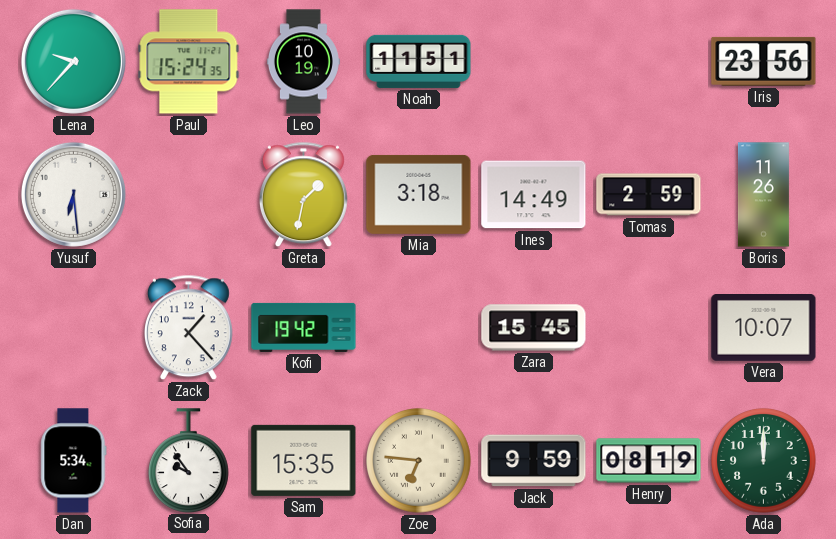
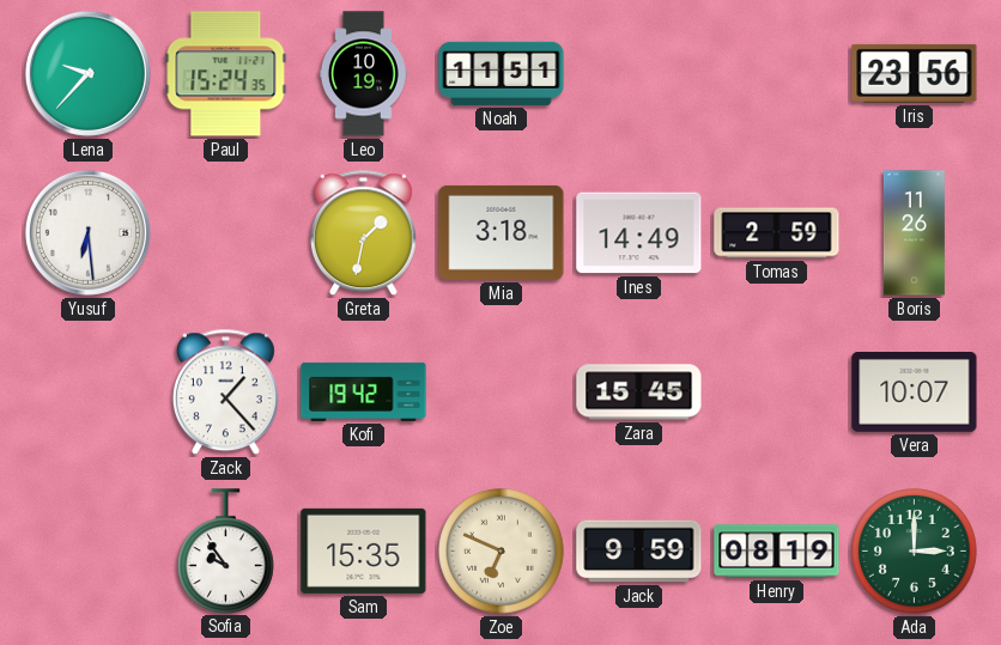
Dan: 5:34 -> none (74, 461)
Zoe: 6:46 -> 6:49 (502, 552)
Ada: 12:00 -> 3:00 (915, 552)
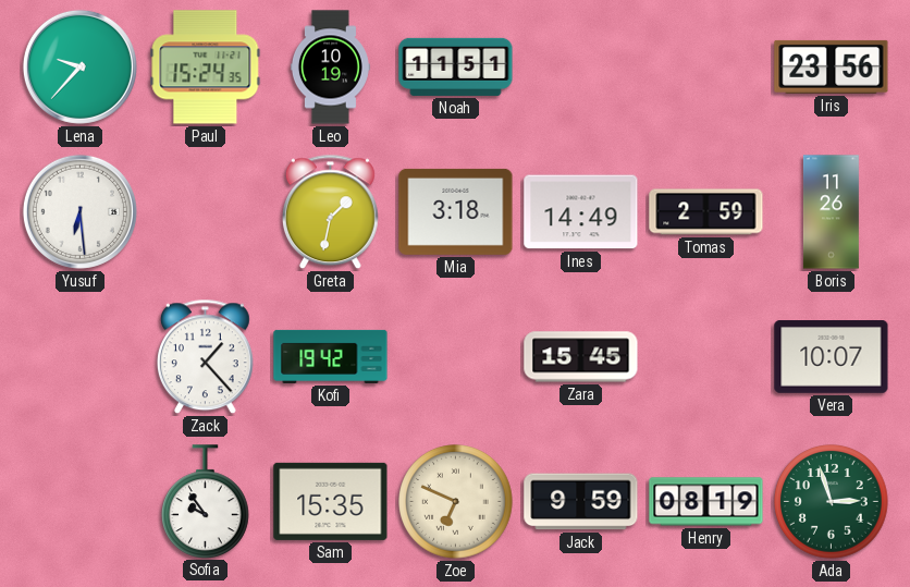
Ada: 3:00 -> 2:57 (832, 502)
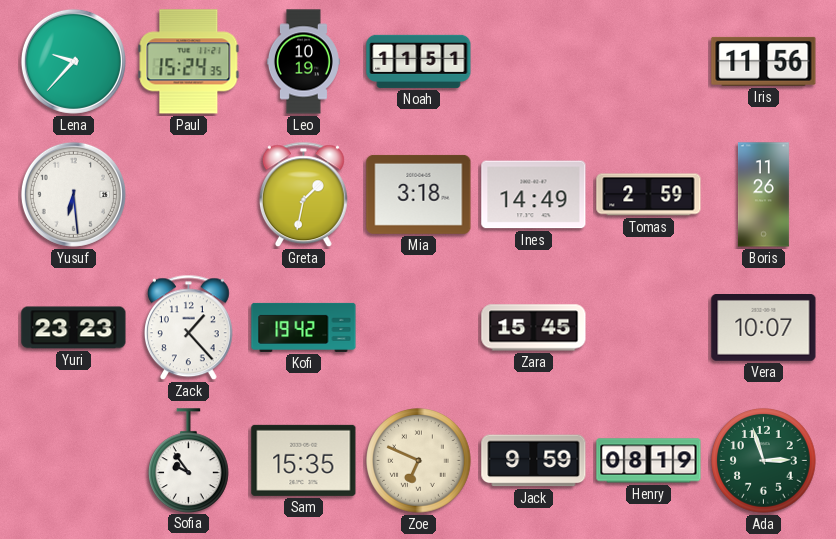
Iris: 23:56 -> 11:56 (764, 61)
Yuri: none -> 23:23 (74, 328)
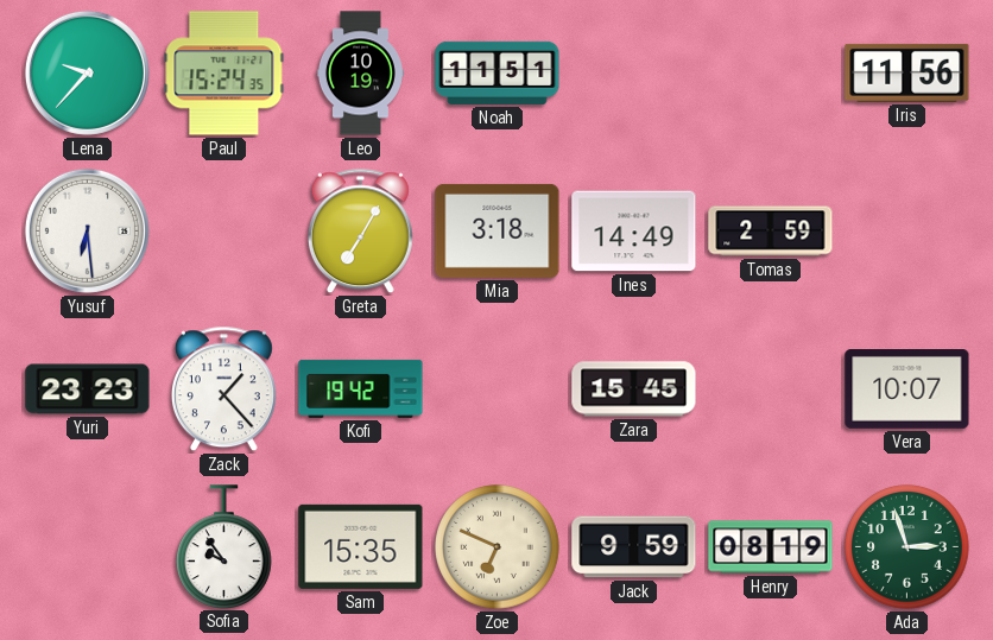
Greta: 1:32 -> 7:05 (360, 232)
Boris: 11:26 -> none (763, 195)
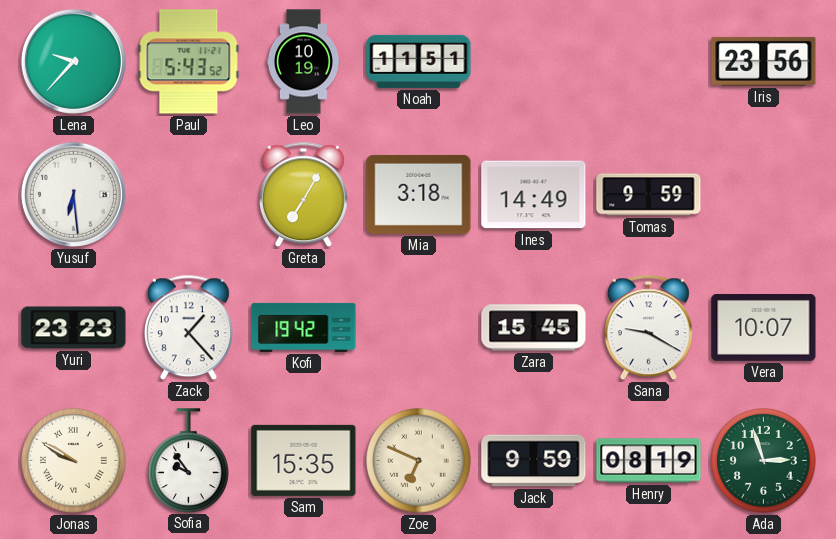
Paul: 15:24 -> 5:43 (189, 62)
Iris: 11:56 -> 23:56 (764, 61)
Tomas: 2:59 -> 9:59 (649, 195)
Sana: none -> 9:20 (648, 328)
Jonas: none -> 9:50 (74, 461)
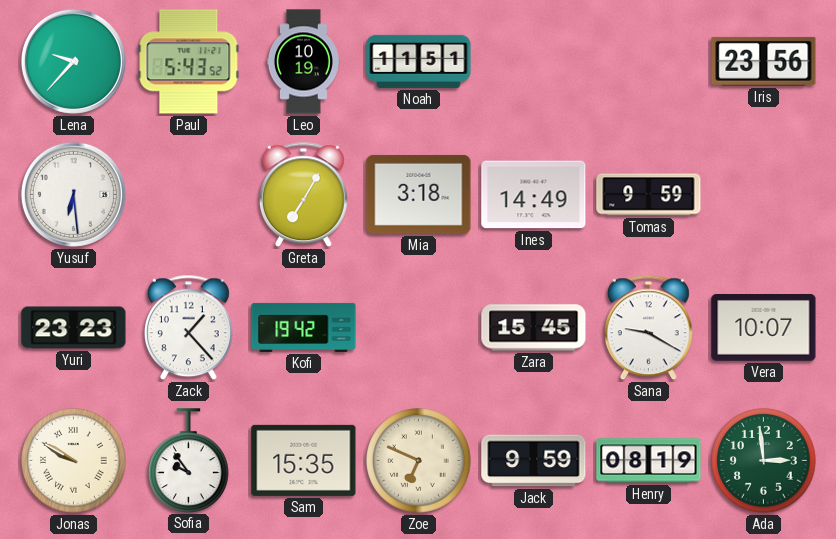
Ada: 2:57 -> 2:59 (764, 461)
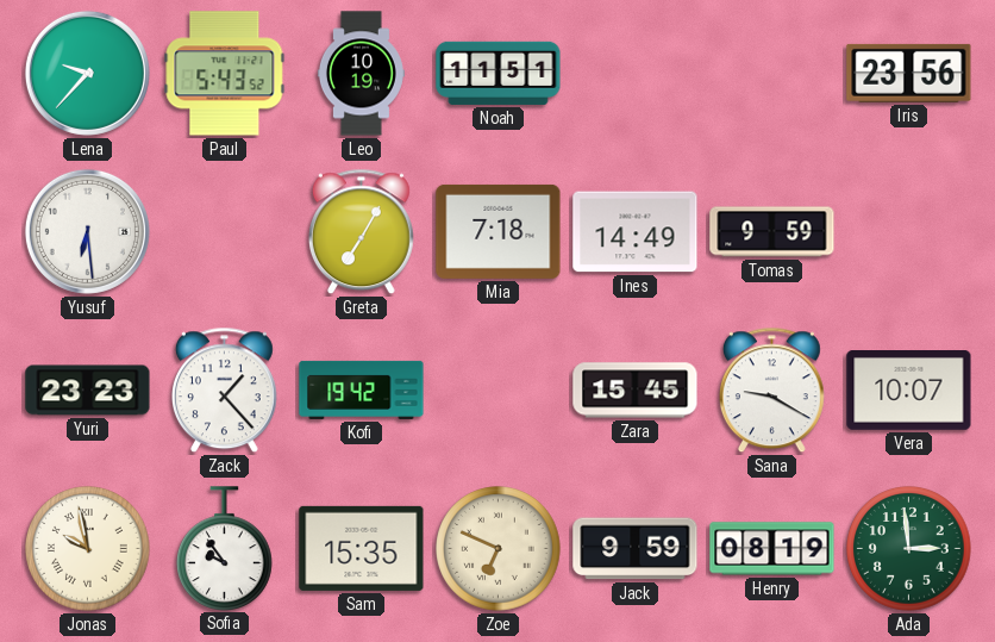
Mia: 3:18 -> 7:18 (499, 231)
Jonas: 9:50 -> 9:58 (88, 549)
